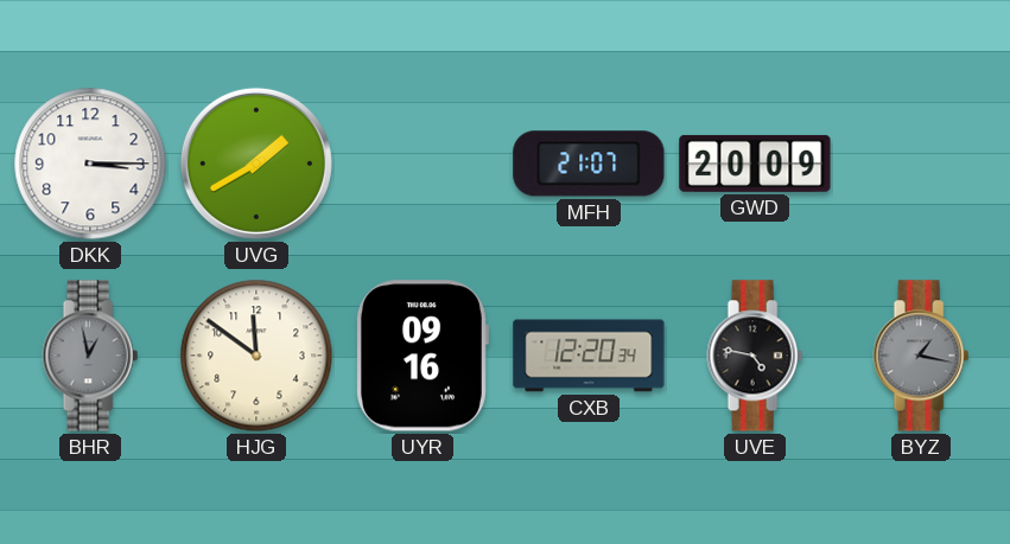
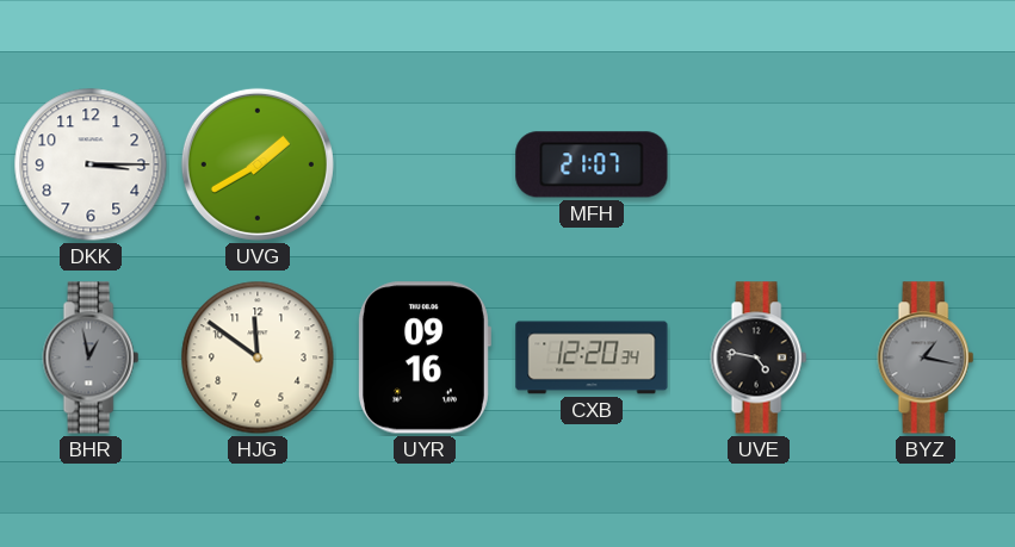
GWD: 20:09 -> none (755, 164)
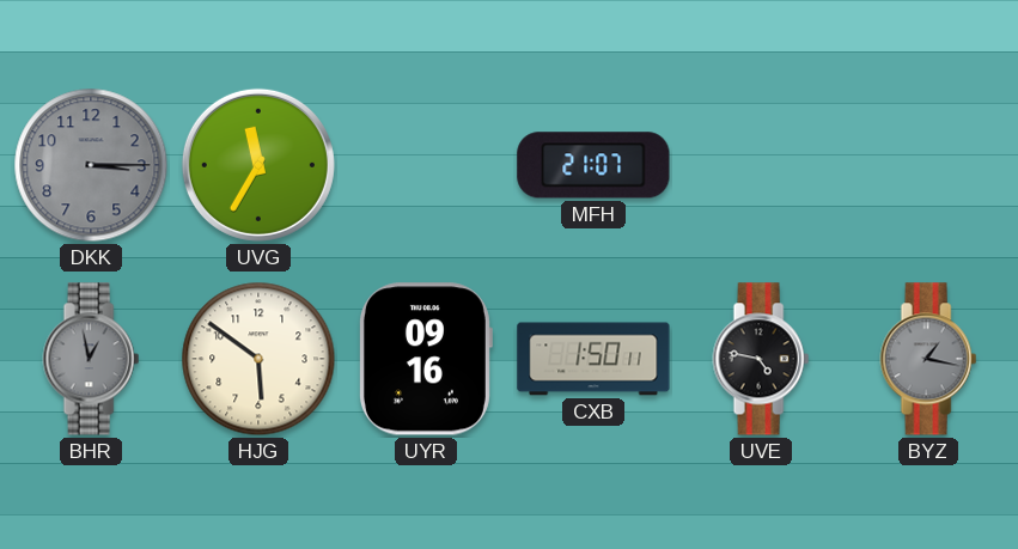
DKK dial: white -> grey (91, 165)
UVG: 1:40 -> 11:35 (258, 165)
HJG: 11:51 -> 5:51 (258, 359)
CXB: 12:20 -> 1:50 (593, 359)
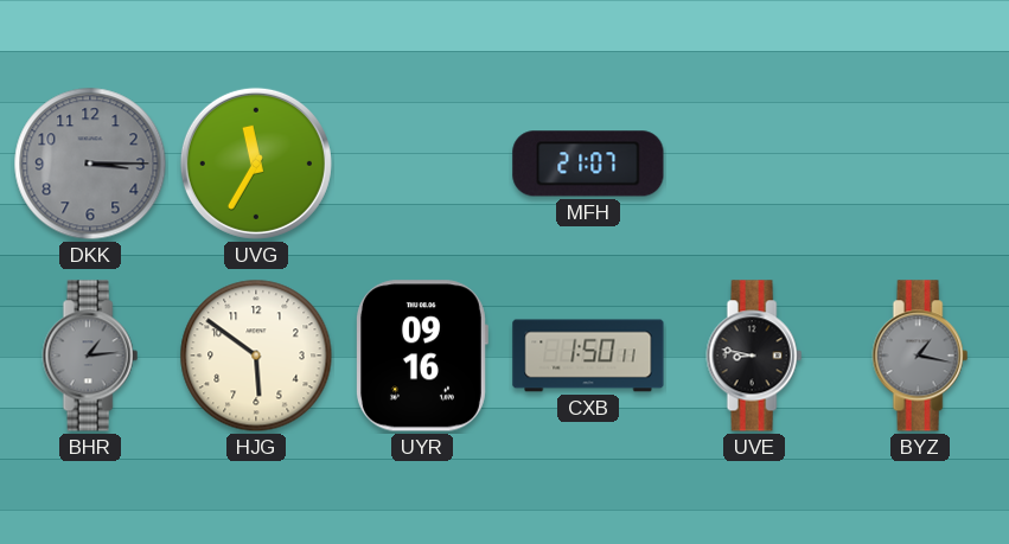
BHR: 12:58 -> 1:14 (90, 356)
UVE: 4:47 -> 8:47 (754, 356)
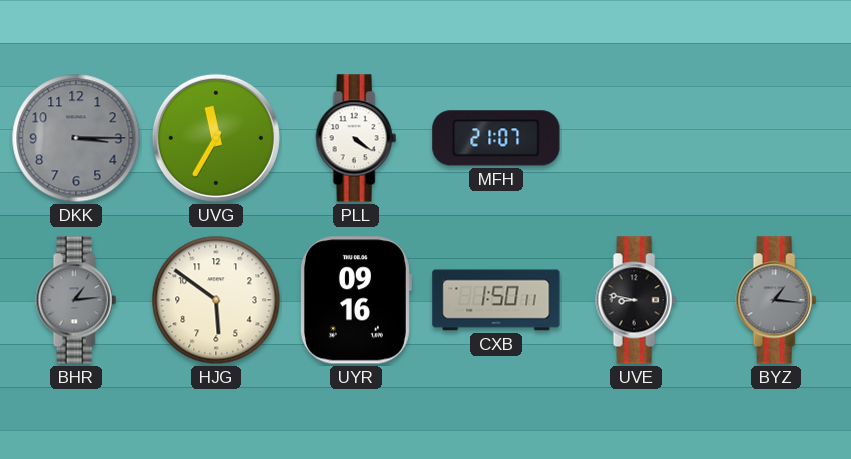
PLL: none -> 4:21 (356, 138)
BYZ: 1:17 -> 1:16 (776, 300)
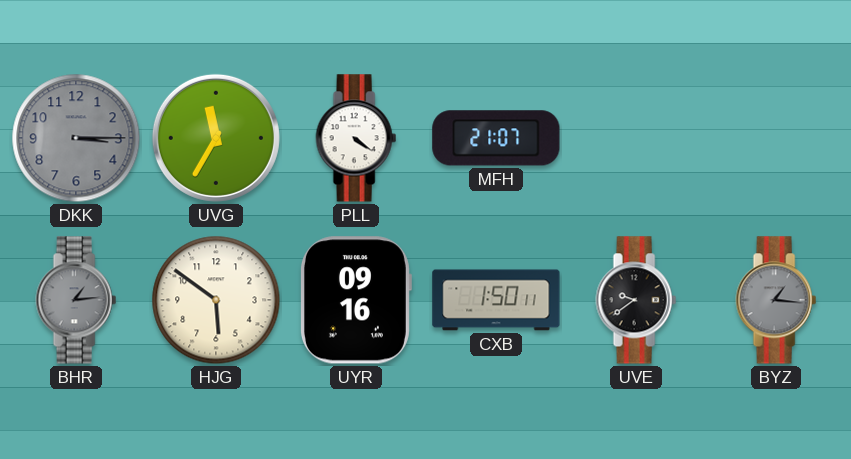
UVE: 8:47 -> 9:39 (636, 300)
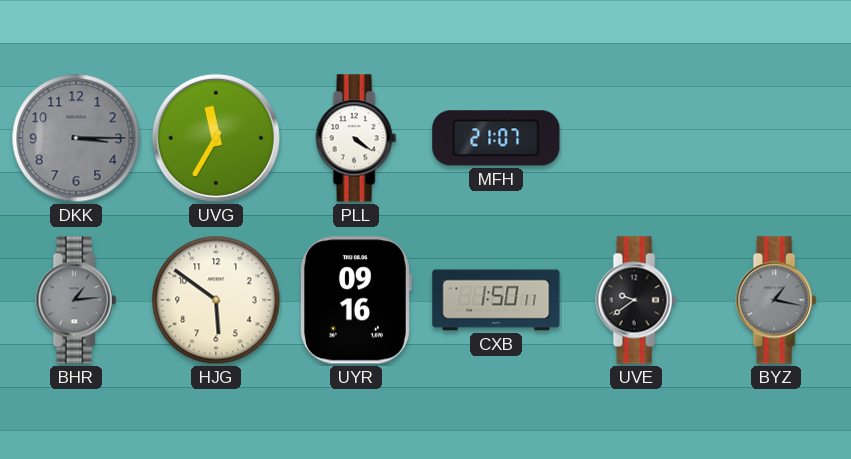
BYZ: 1:16 -> 1:17 (776, 300)
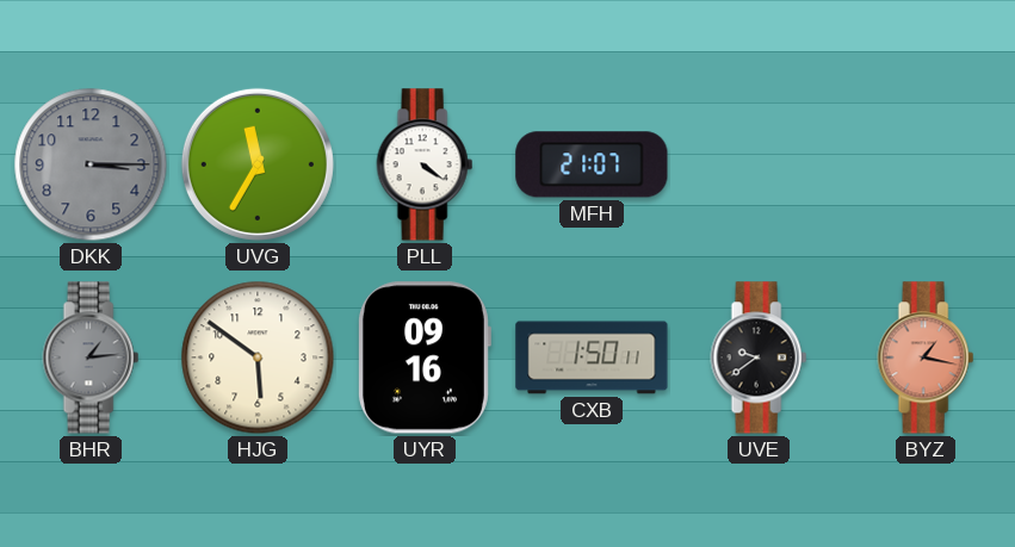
BYZ dial: grey -> salmon (926, 358)
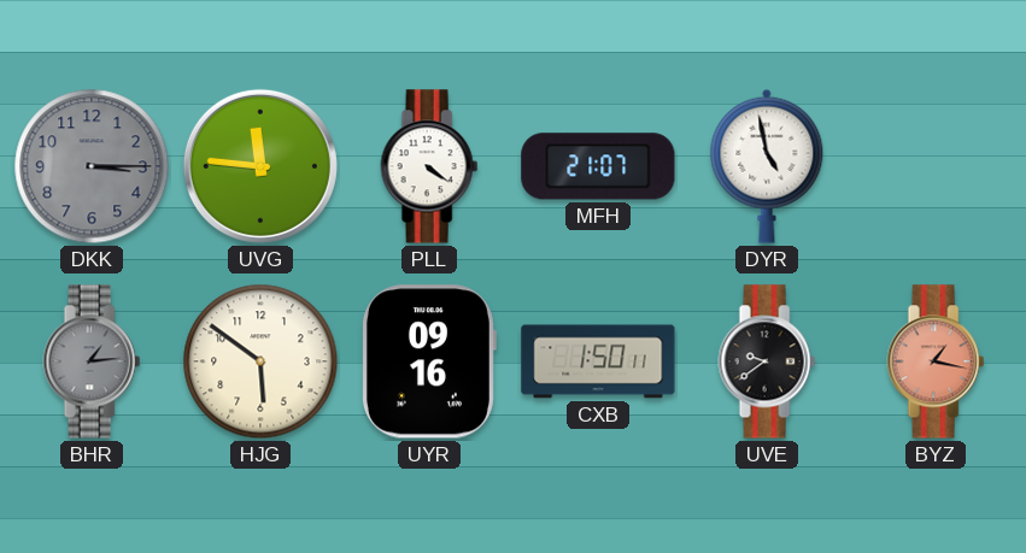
UVG: 11:35 -> 11:46 (260, 166)
DYR: none -> 4:58 (767, 166)
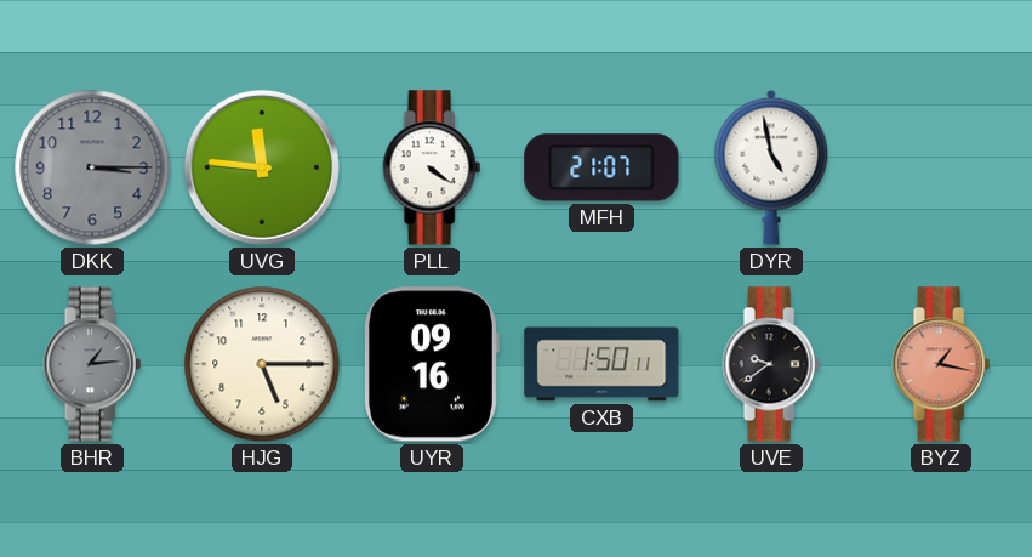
HJG: 5:51 -> 5:15 (262, 364)
